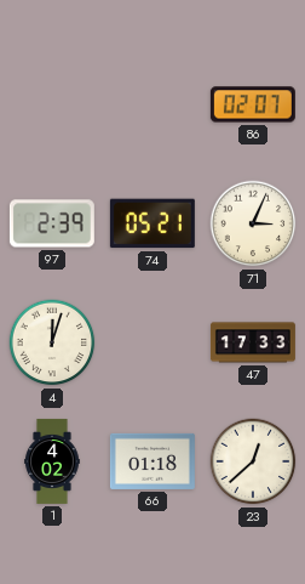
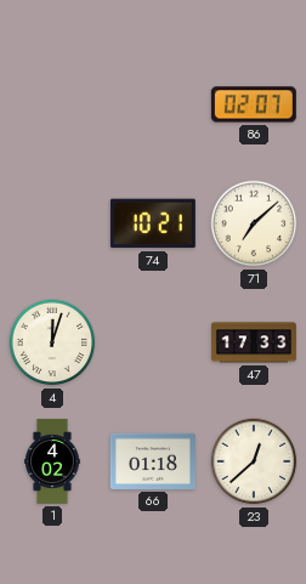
97: 2:39 -> none (52, 223)
74: 05:21 -> 10:21 (153, 223)
71: 3:04 -> 7:08 (254, 223)
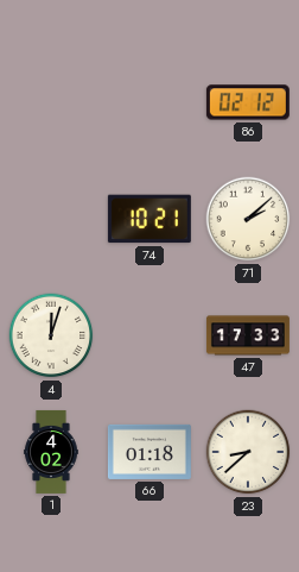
86: 02:07 -> 02:12 (248, 102)
71: 7:08 -> 2:08 (248, 219)
23: 12:38 -> 8:38 (248, 452)
